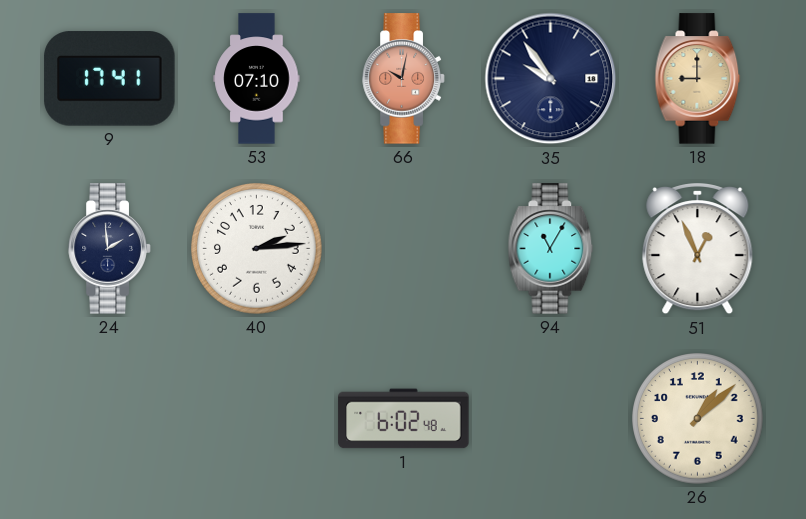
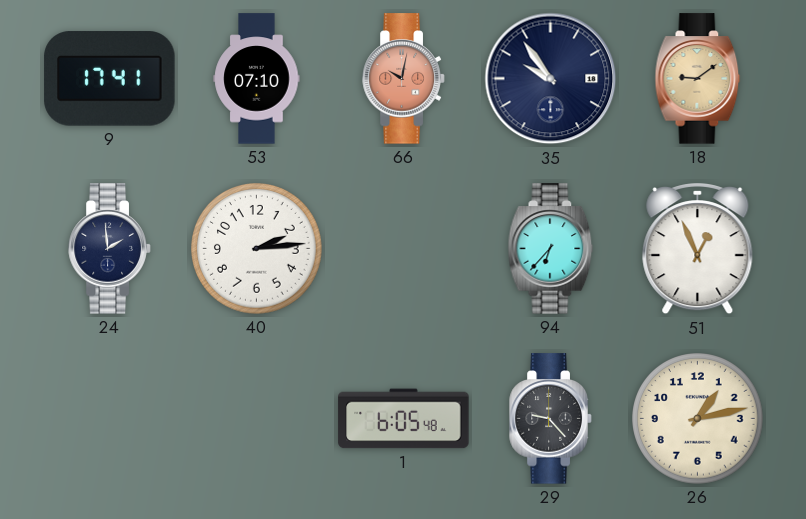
18: 9:00 -> 9:09 (698, 79)
94: 11:05 -> 6:37 (551, 249)
1: 6:02 -> 6:05 (404, 419)
29: none -> 9:23 (551, 419)
26: 1:08 -> 1:13 (698, 419)
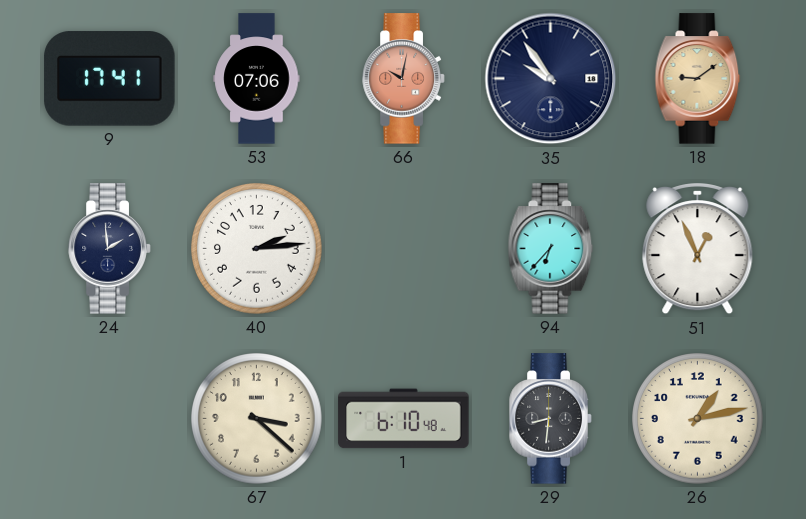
53: 07:10 -> 07:06 (257, 79)
67: none -> 3:22 (257, 419)
1: 6:05 -> 6:10 (404, 419)
29: 9:23 -> 8:31 (551, 419)
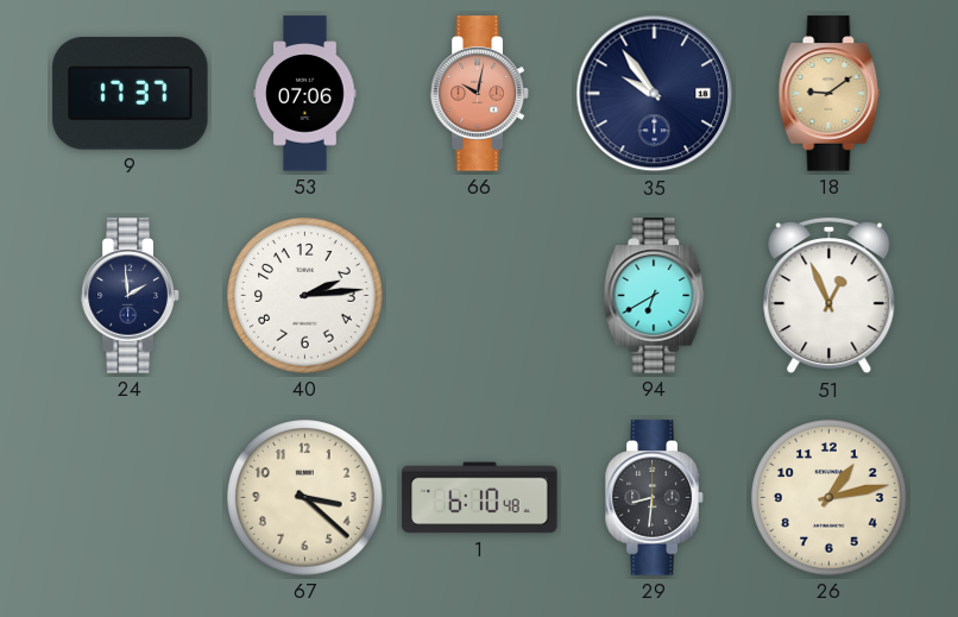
9: 17:41 -> 17:37 (131, 94)
94: 6:37 -> 6:40 (655, 296)
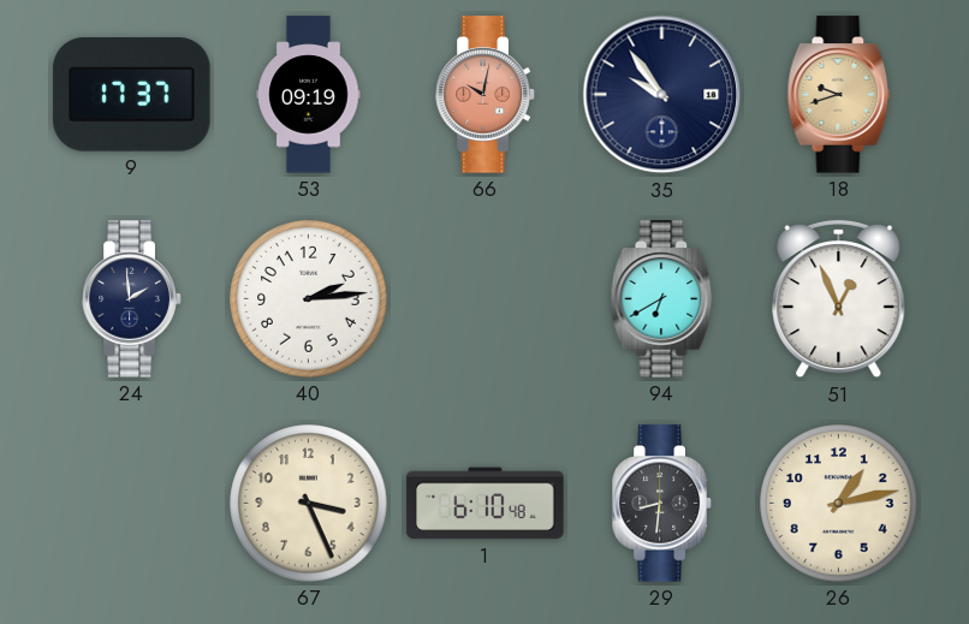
53: 07:06 -> 09:19 (309, 95)
18: 9:09 -> 9:42 (839, 95)
67: 3:22 -> 3:26 (309, 504)
